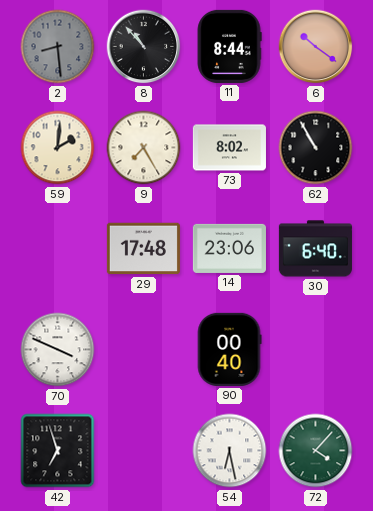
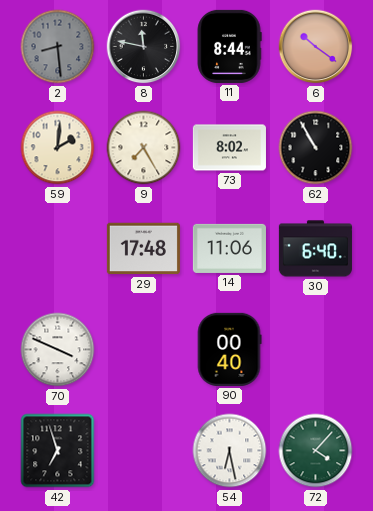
8: 10:53 -> 11:47 (144, 47)
14: 23:06 -> 11:06 (229, 248)
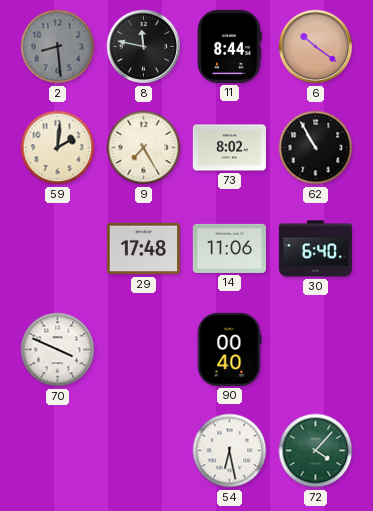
42: 6:57 -> none (58, 451)
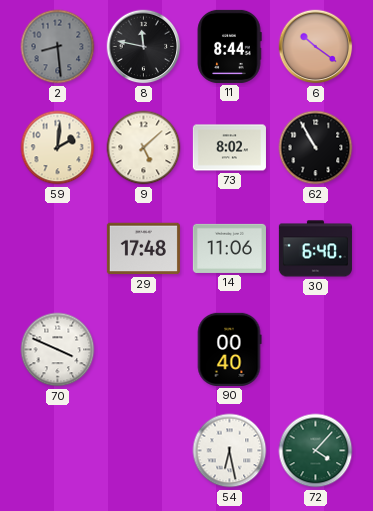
9: 7:25 -> 5:08 (144, 148)
